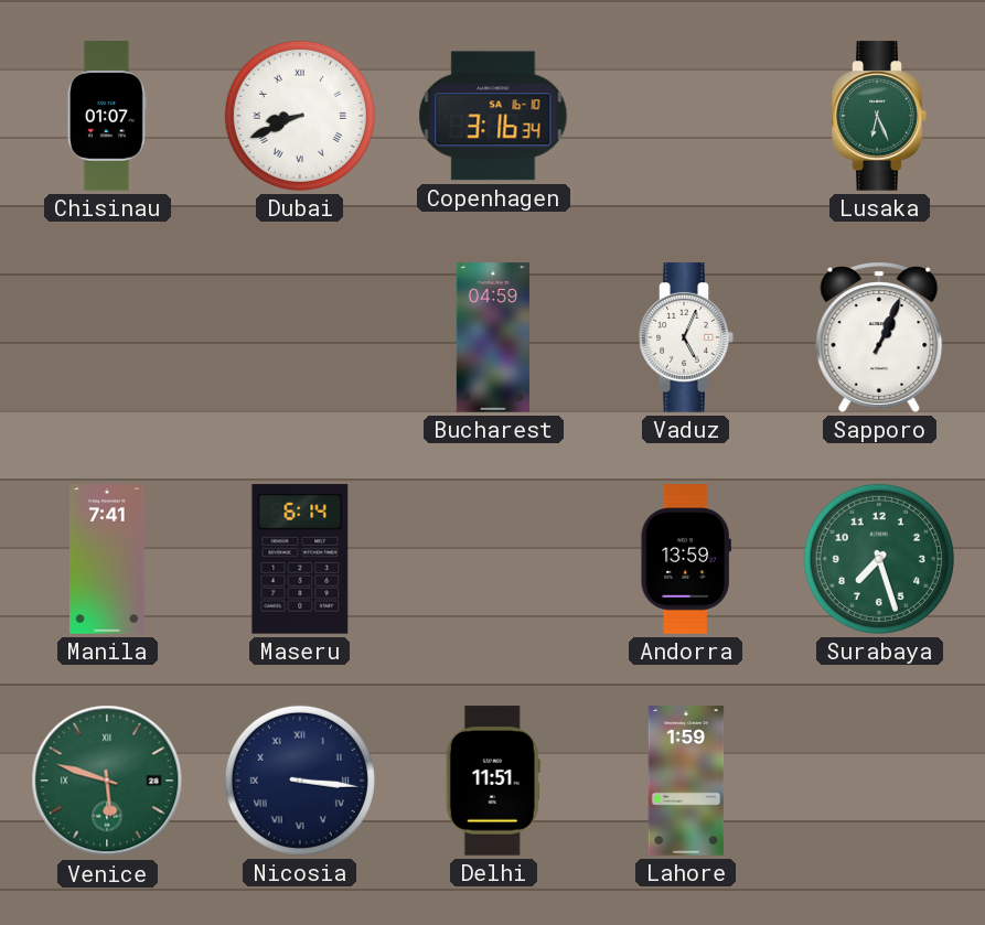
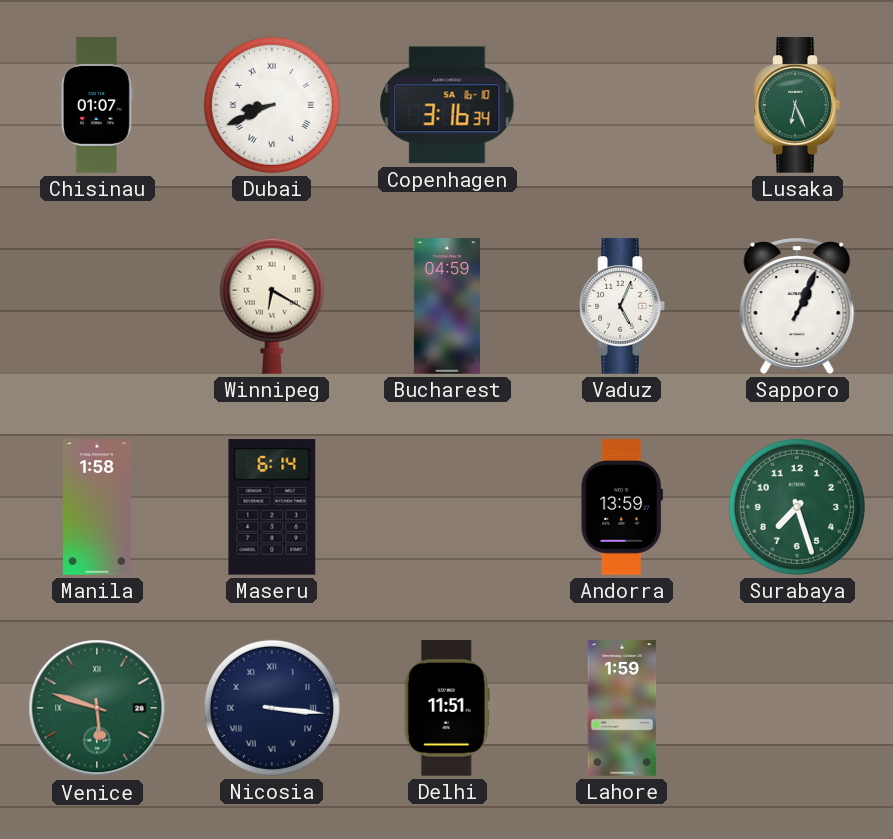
Winnipeg: none -> 6:20 (272, 306)
Manila: 7:41 -> 1:58 (97, 507)
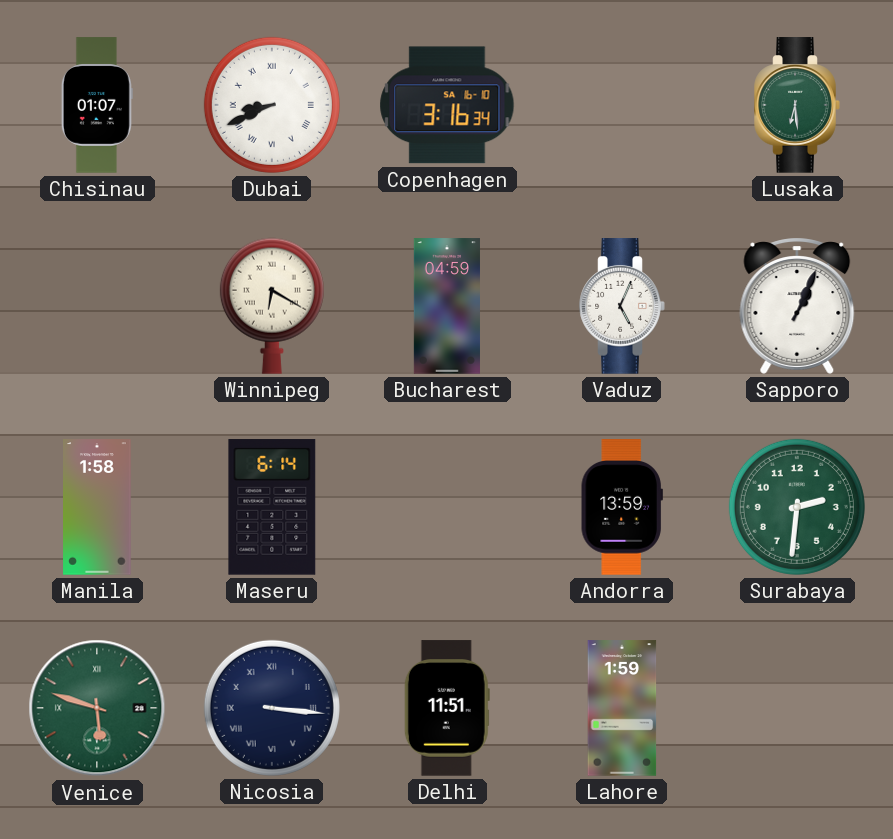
Lusaka: 6:26 -> 6:29 (797, 105)
Surabaya: 7:27 -> 2:31 (797, 507)
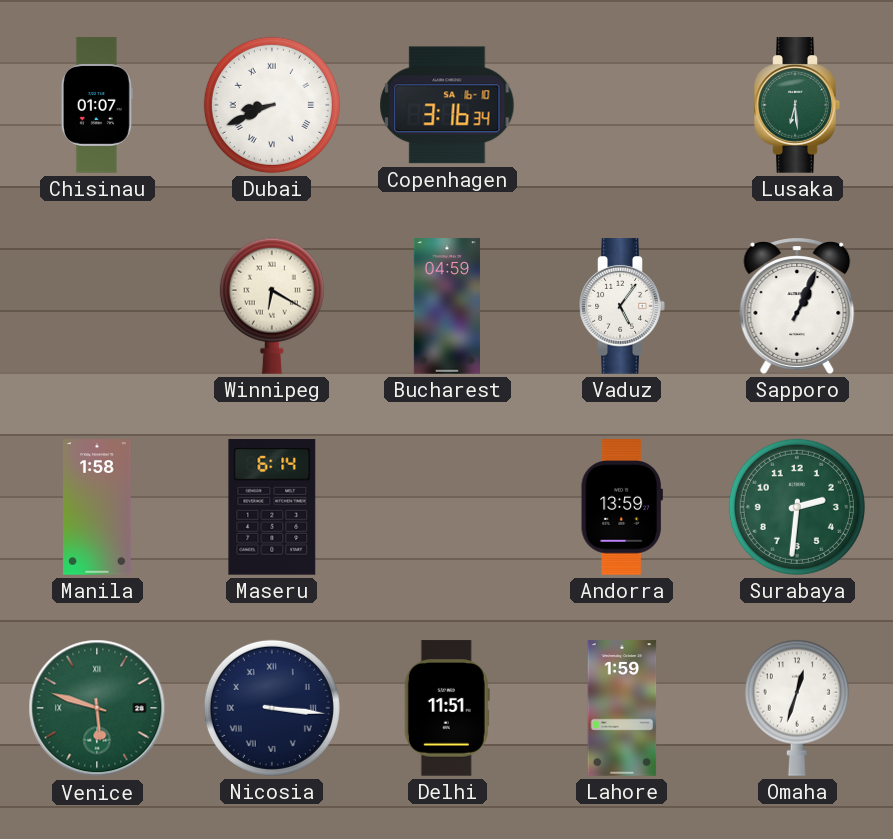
Vaduz: 5:04 -> 5:06 (622, 306)
Omaha: none -> 12:33 (797, 708)
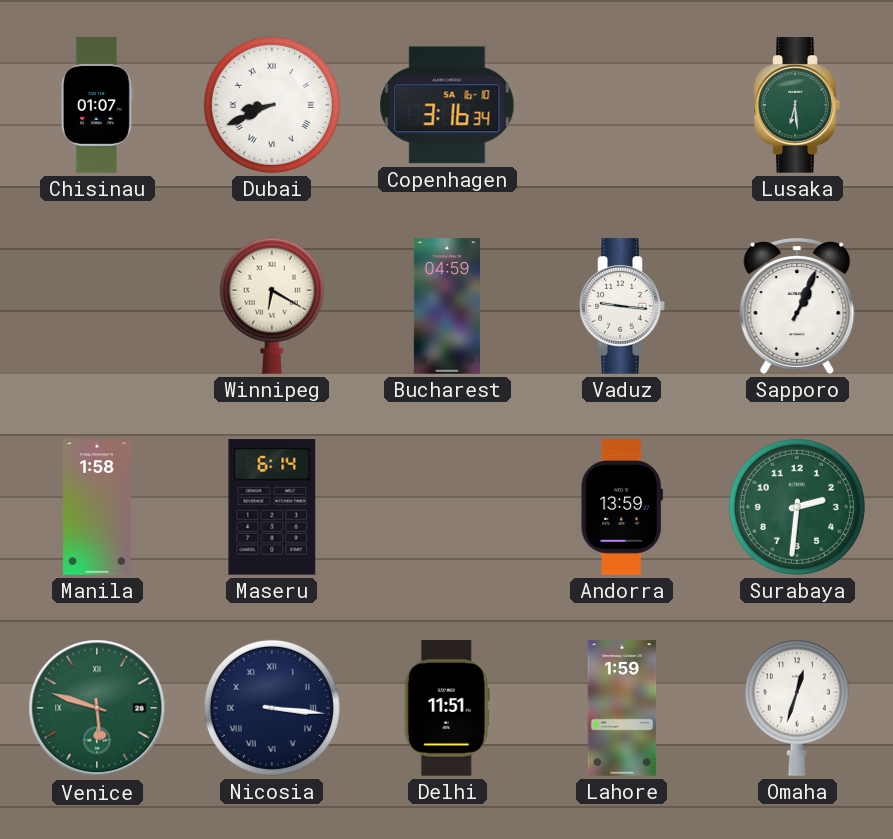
Vaduz: 5:06 -> 9:16 (622, 306)
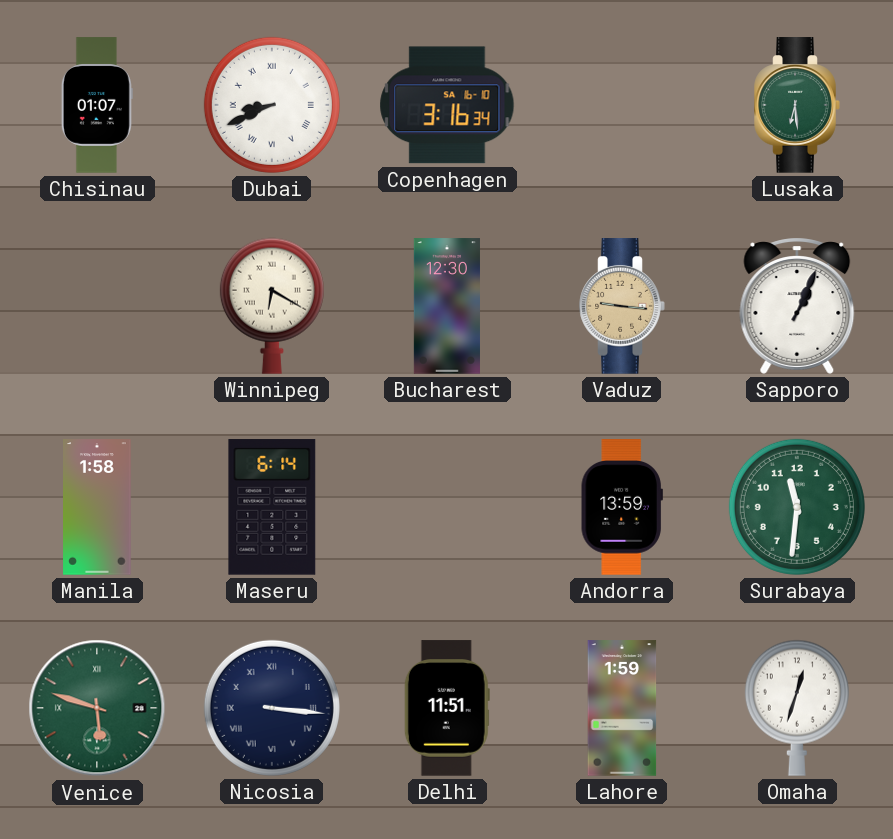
Bucharest: 04:59 -> 12:30 (447, 306)
Vaduz dial: white -> champagne (622, 306)
Surabaya: 2:31 -> 11:31 (797, 507)
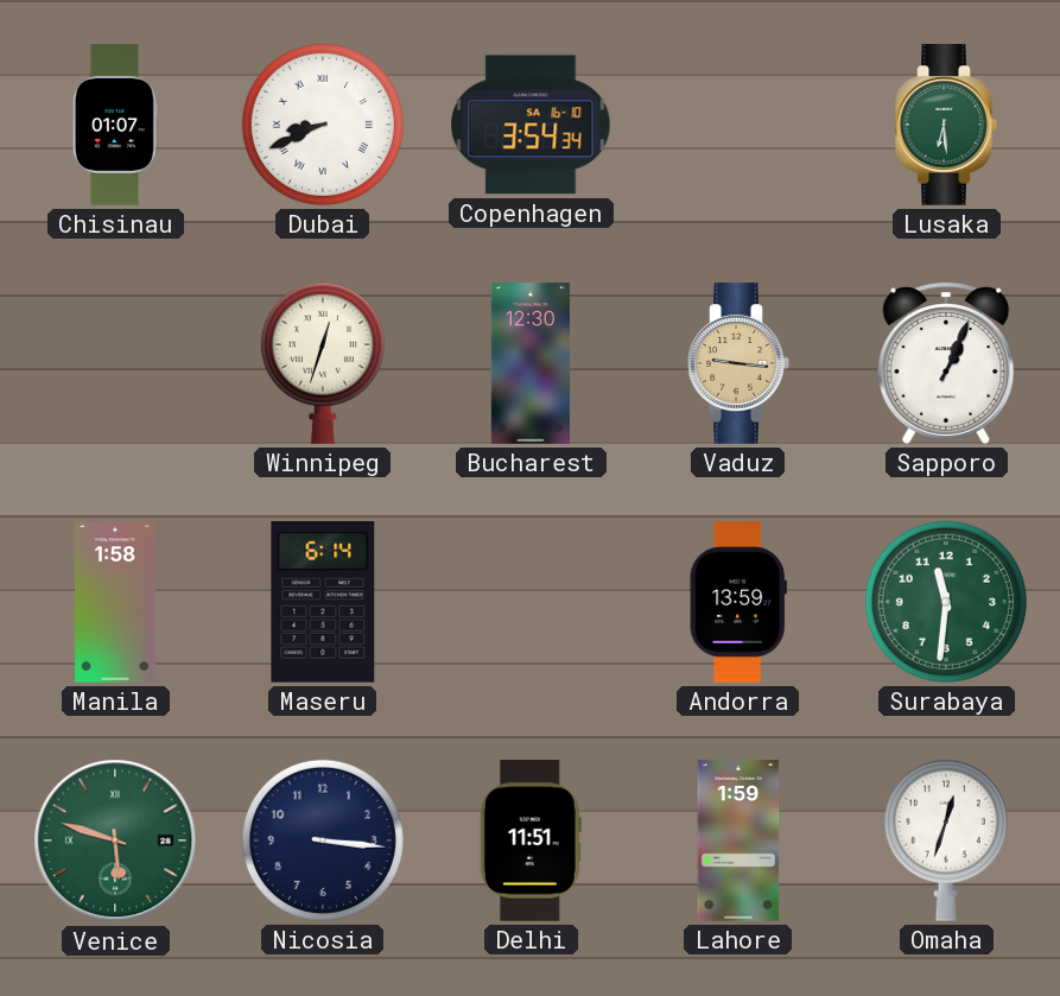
Copenhagen: 3:16 -> 3:54 (531, 125)
Winnipeg: 6:20 -> 12:33 (323, 363)
Nicosia numerals: Roman -> Arabic (323, 840)
